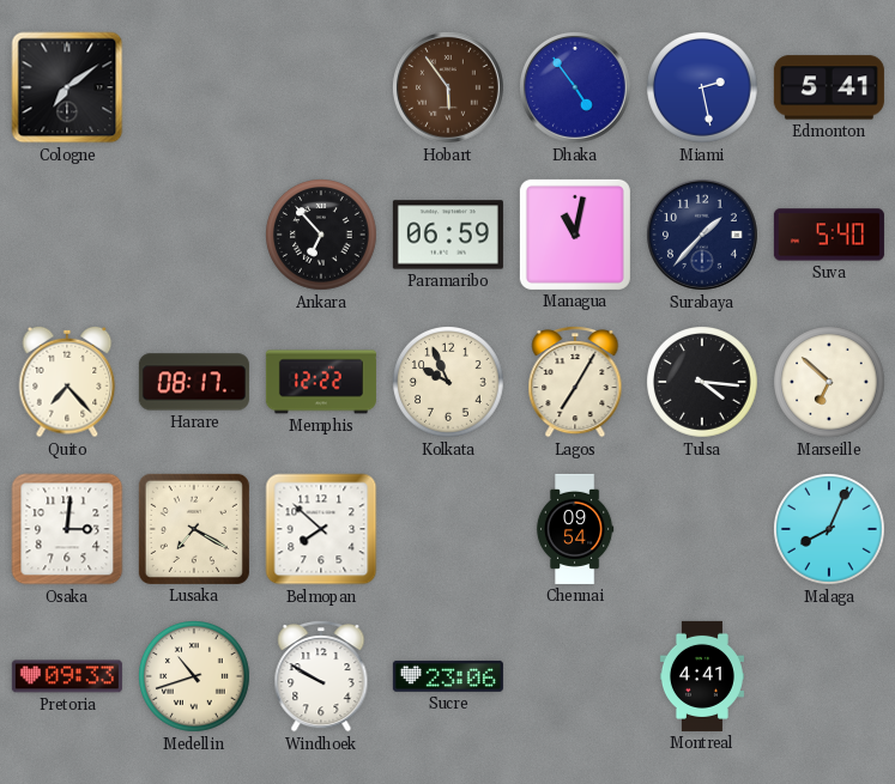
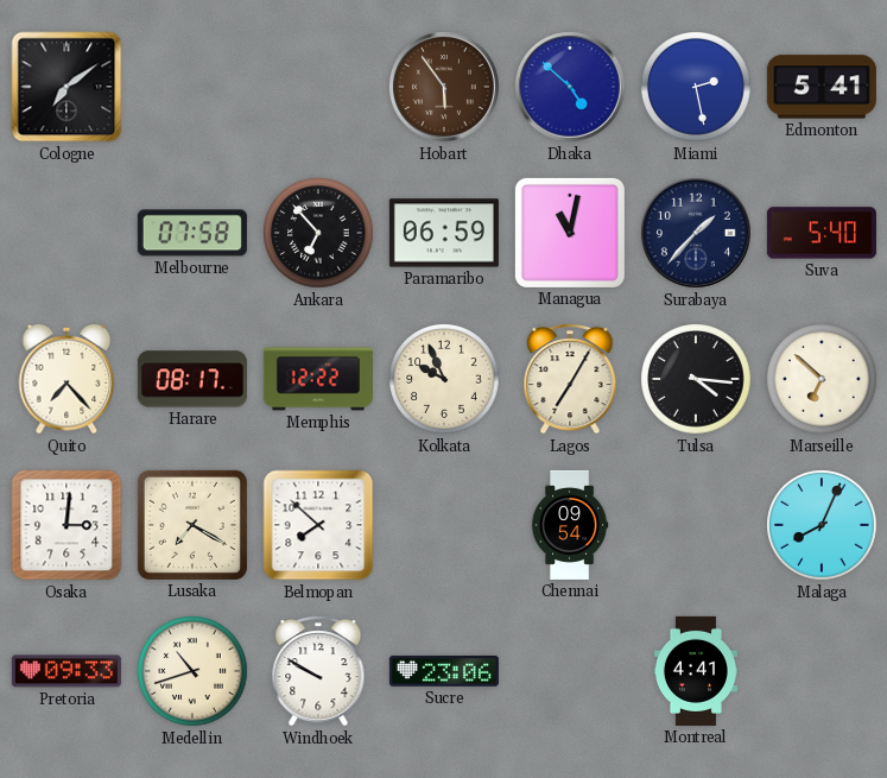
Dhaka: 4:54 -> 4:52 (570, 87)
Melbourne: none -> 07:58 (192, 233)
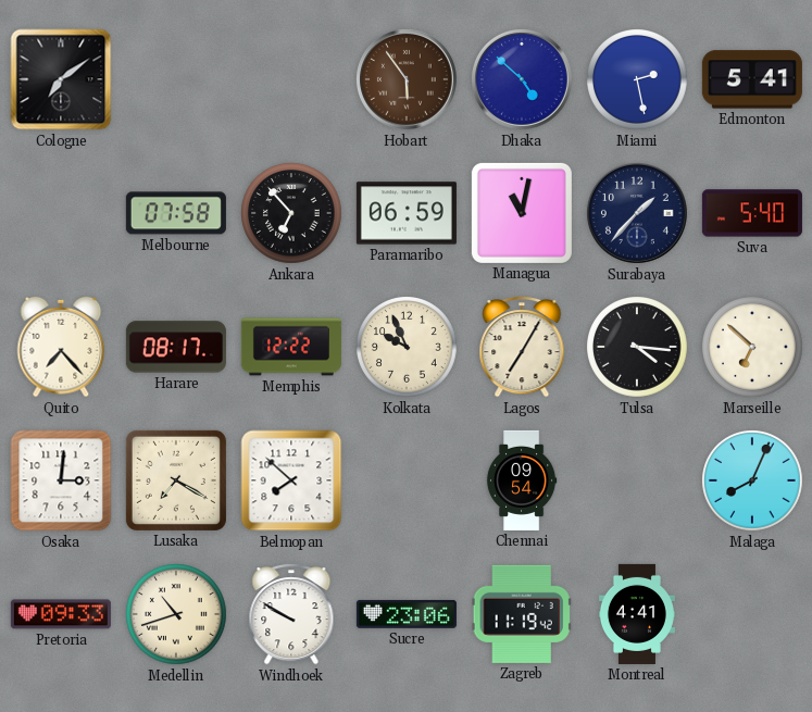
Zagreb: none -> 11:19 (522, 614)
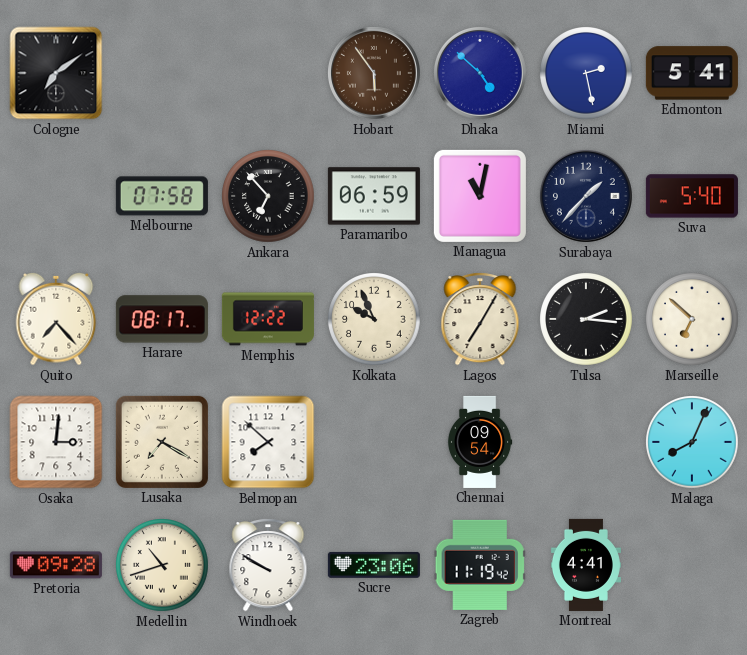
Tulsa: 4:16 -> 2:16 (587, 320)
Pretoria: 09:33 -> 09:28 (56, 565)
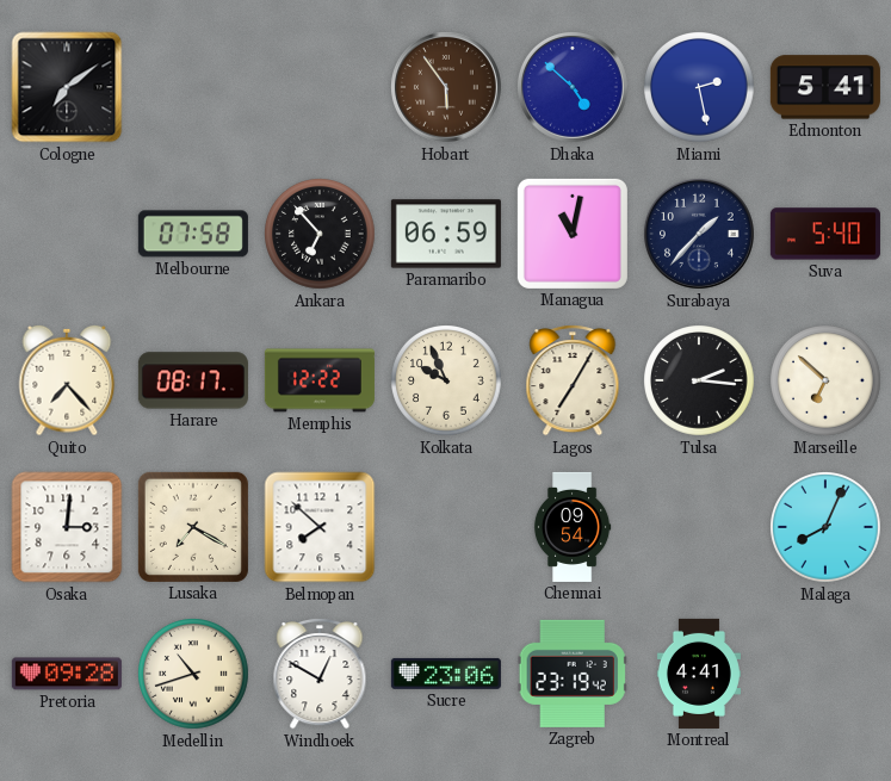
Windhoek: 9:50 -> 12:50 (320, 675)
Zagreb: 11:19 -> 23:19 (573, 674)
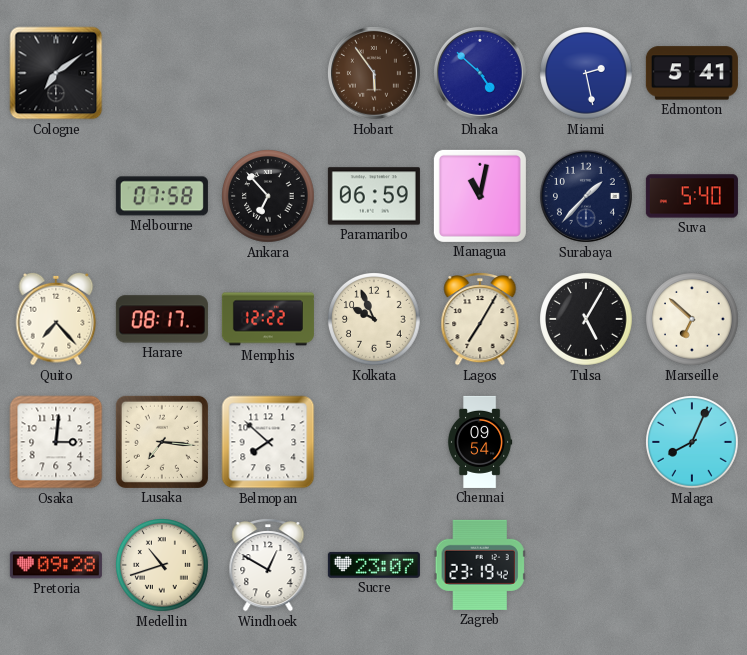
Tulsa: 2:16 -> 5:05 (587, 320)
Lusaka: 7:20 -> 7:16 (162, 442)
Sucre: 23:06 -> 23:07 (374, 565)
Montreal: 4:41 -> none (699, 674)
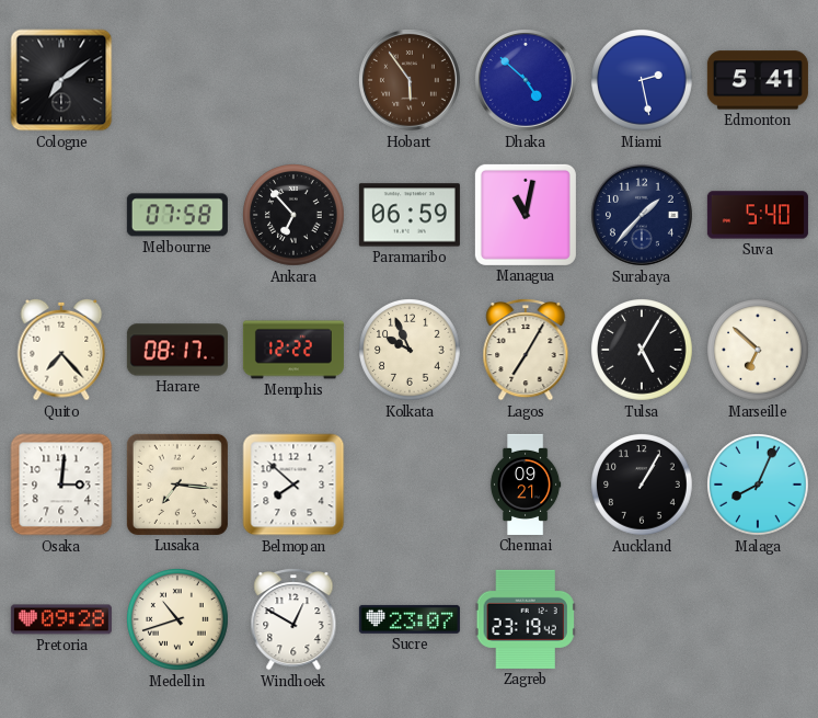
Chennai: 09:54 -> 09:21 (526, 485)
Auckland: none -> 1:05 (643, 486)
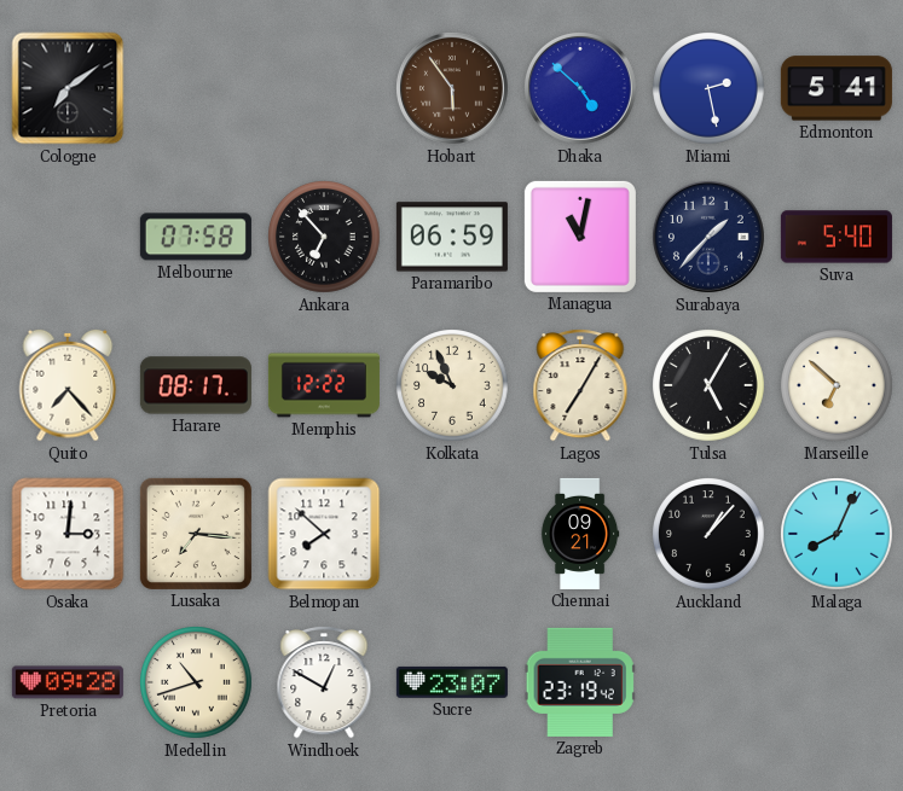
Auckland: 1:05 -> 1:07 (710, 535)
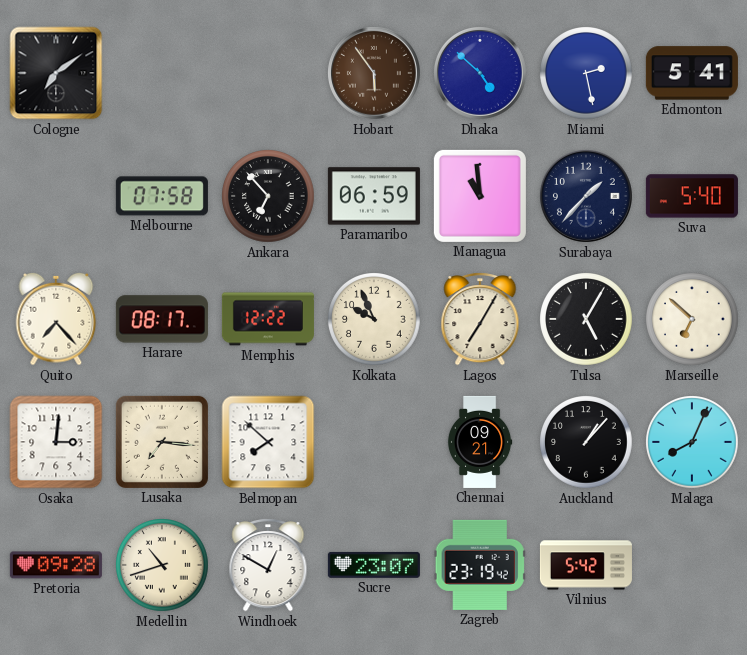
Managua: 11:02 -> 10:59 (480, 196)
Vilnius: none -> 5:42 (586, 565)
